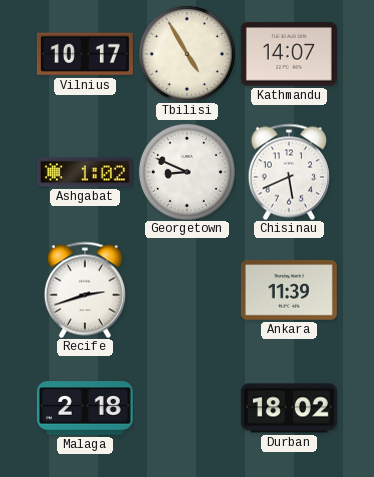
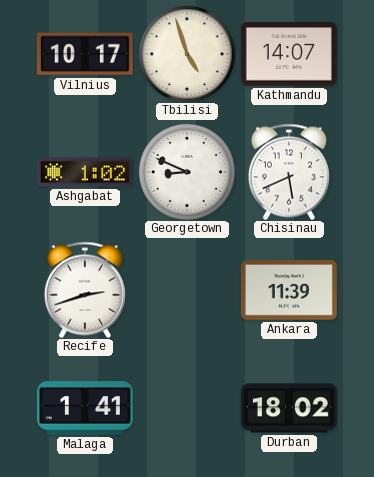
Tbilisi: 4:55 -> 4:57 (187, 54)
Malaga: 2:18 -> 1:41 (85, 408)
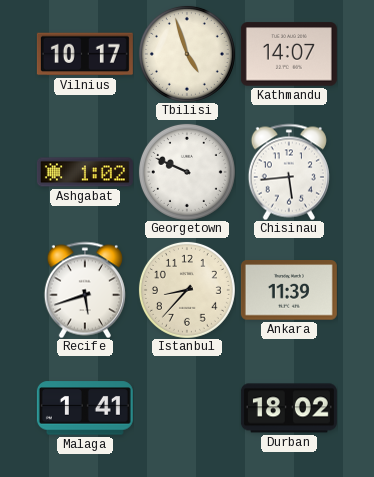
Georgetown: 8:49 -> 9:49 (187, 172)
Chisinau: 5:41 -> 5:44 (289, 172)
Recife: 2:42 -> 5:42 (85, 290)
Istanbul: none -> 8:37 (187, 290)
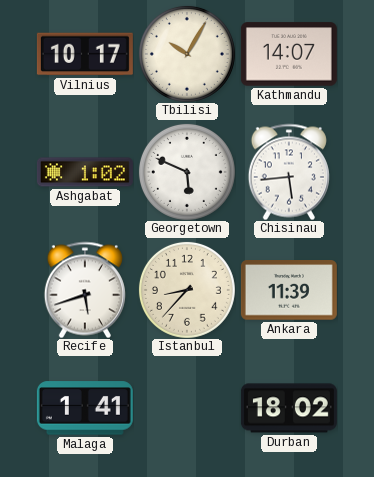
Tbilisi: 4:57 -> 10:05 (187, 54)
Georgetown: 9:49 -> 5:49 (187, 172)
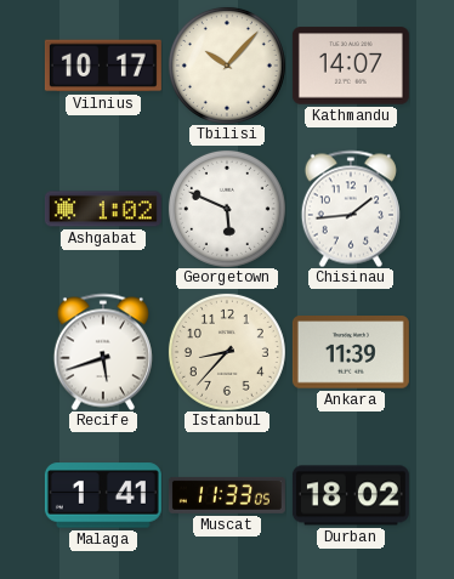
Tbilisi: 10:05 -> 10:07 (227, 66)
Chisinau: 5:44 -> 1:44 (351, 209)
Muscat: none -> 11:33 (227, 495)
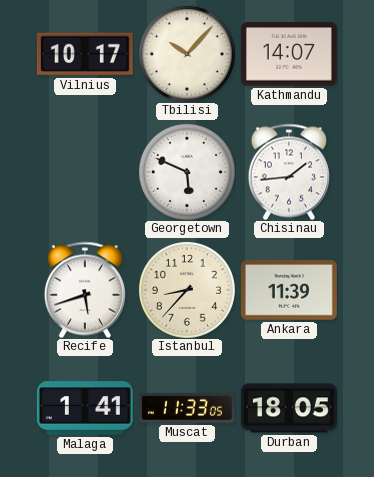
Ashgabat: 1:02 -> none (103, 209)
Durban: 18:02 -> 18:05 (289, 408)
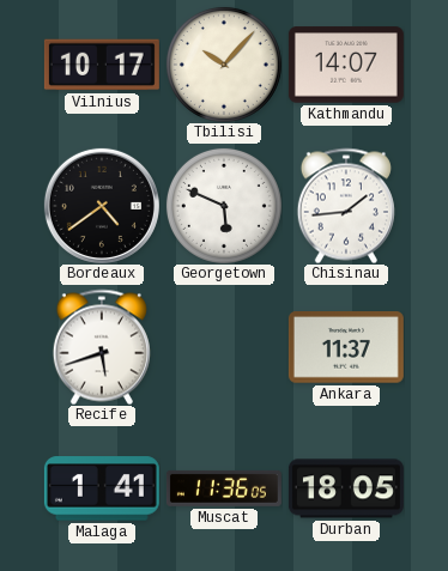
Bordeaux: none -> 4:39 (102, 206)
Istanbul: 8:37 -> none (187, 290)
Ankara: 11:39 -> 11:37 (346, 347)
Muscat: 11:33 -> 11:36 (224, 488)
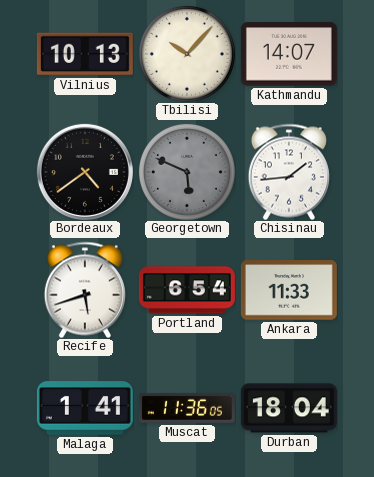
Vilnius: 10:17 -> 10:13 (85, 54)
Georgetown dial: white -> grey (187, 172)
Portland: none -> 6:54 (187, 290)
Ankara: 11:37 -> 11:33 (289, 290)
Durban: 18:05 -> 18:04 (289, 408)
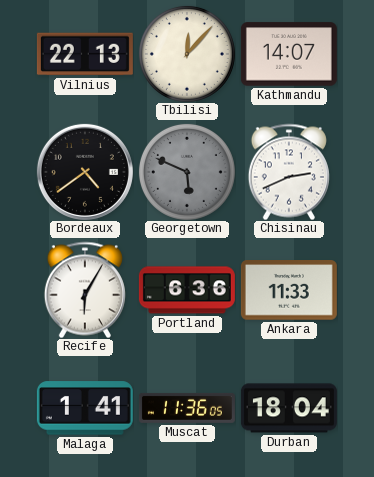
Vilnius: 10:13 -> 22:13 (85, 54)
Tbilisi: 10:07 -> 12:07 (187, 54)
Chisinau: 1:44 -> 2:41 (289, 172)
Recife: 5:42 -> 6:05 (85, 290)
Portland: 6:54 -> 6:36 (187, 290)
